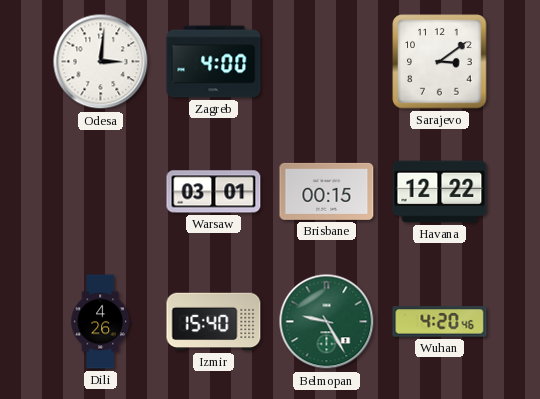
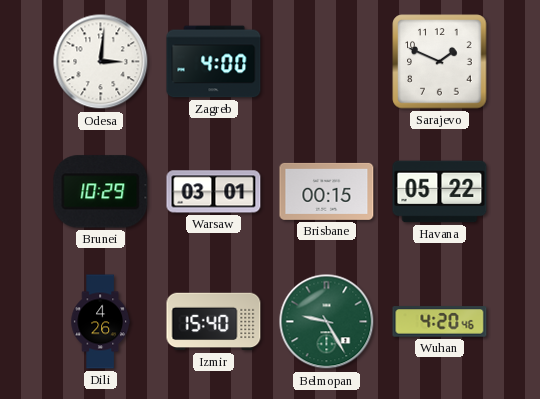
Sarajevo: 3:09 -> 1:49 (440, 62)
Brunei: none -> 10:29 (101, 192)
Havana: 12:22 -> 05:22 (440, 192)
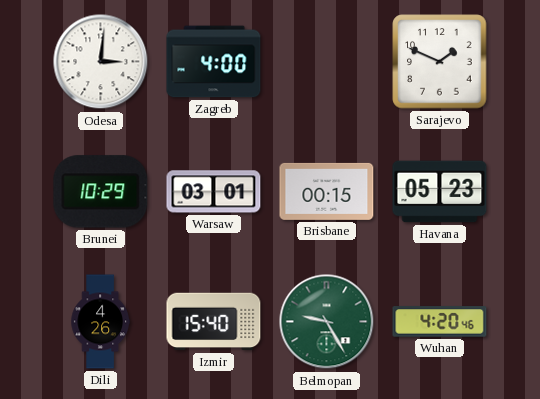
Havana: 05:22 -> 05:23 (440, 192)
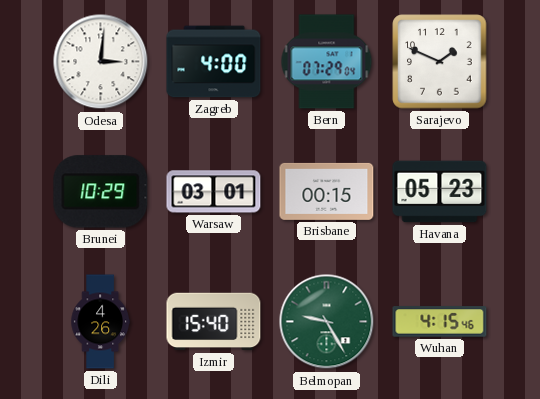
Bern: none -> 07:29 (327, 62)
Wuhan: 4:20 -> 4:15 (440, 322)
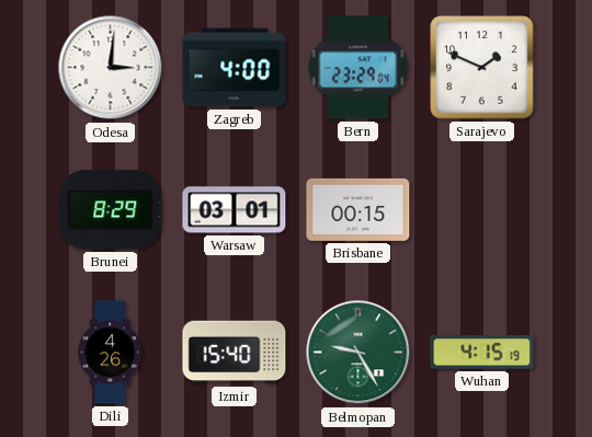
Bern: 07:29 -> 23:29 (358, 68)
Brunei: 10:29 -> 8:29 (111, 210)
Havana: 05:23 -> none (440, 192)
Wuhan: 4:15:46 -> 4:15:19 (482, 353)
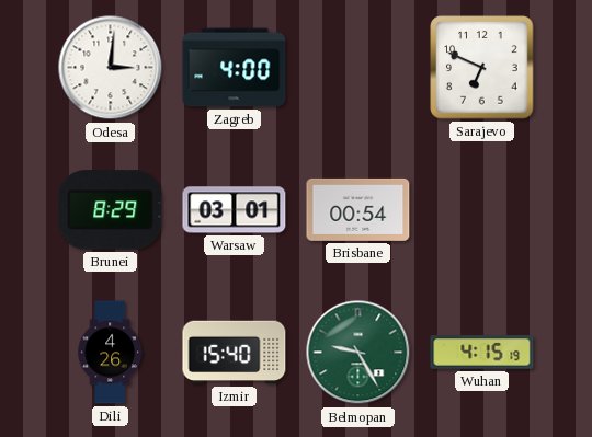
Bern: 23:29 -> none (358, 68)
Sarajevo: 1:49 -> 6:49 (482, 68)
Brisbane: 00:15 -> 00:54 (358, 209)
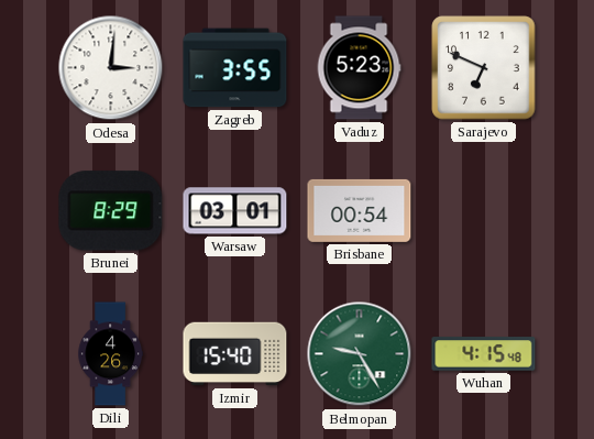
Zagreb: 4:00 -> 3:55 (235, 68)
Vaduz: none -> 5:23 (359, 68)
Wuhan: 4:15:19 -> 4:15:48 (484, 354)
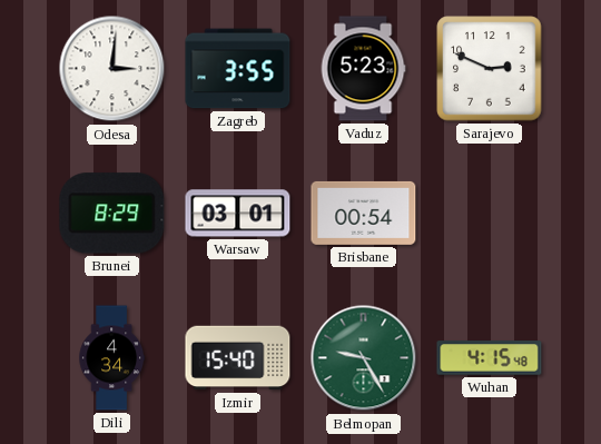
Sarajevo: 6:49 -> 2:49 (490, 69)
Dili: 4:26 -> 4:34 (111, 358)
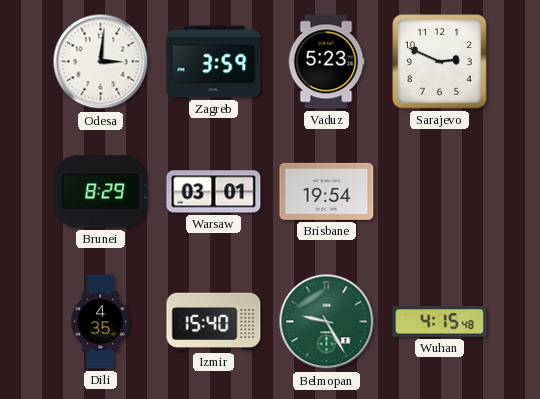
Zagreb: 3:55 -> 3:59 (214, 62)
Brisbane: 00:54 -> 19:54 (327, 191)
Dili: 4:34 -> 4:35 (100, 322)
